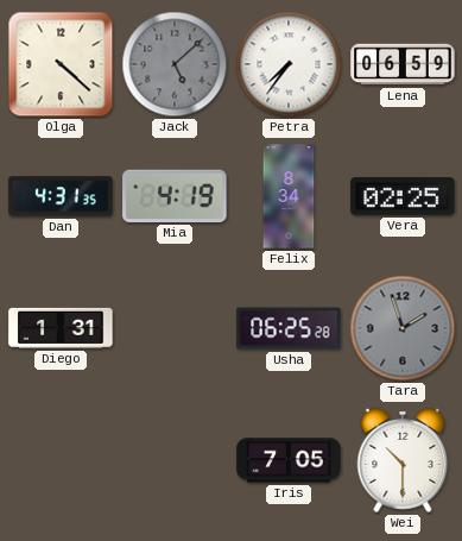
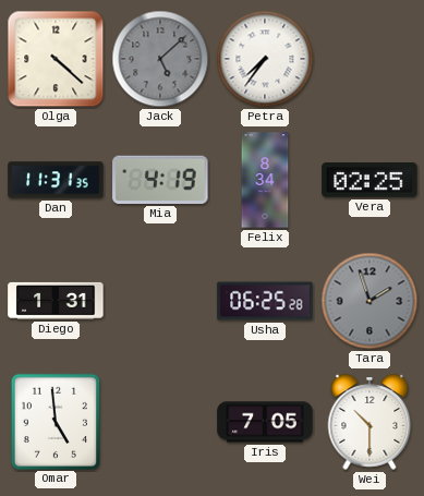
Lena: 06:59 -> none (403, 64)
Dan: 4:31 -> 11:31 (56, 180)
Omar: none -> 4:59 (54, 421)
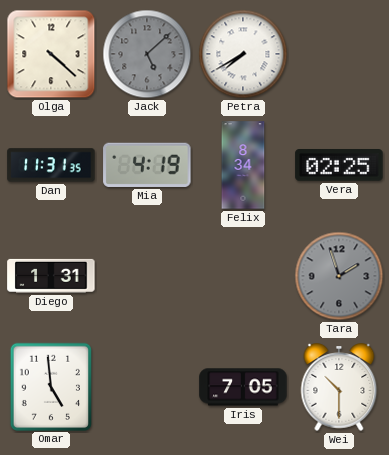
Petra: 7:36 -> 7:40 (243, 54)
Usha: 06:25 -> none (265, 301)
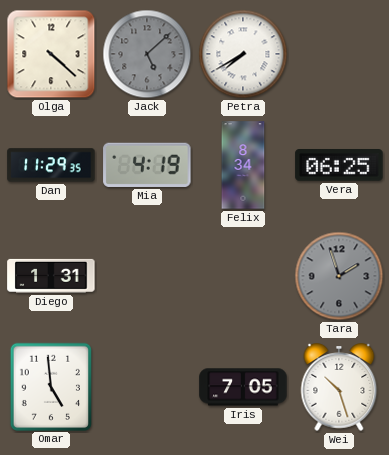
Dan: 11:31 -> 11:29 (51, 165)
Vera: 02:25 -> 06:25 (339, 165)
Wei: 10:30 -> 10:27 (339, 387)
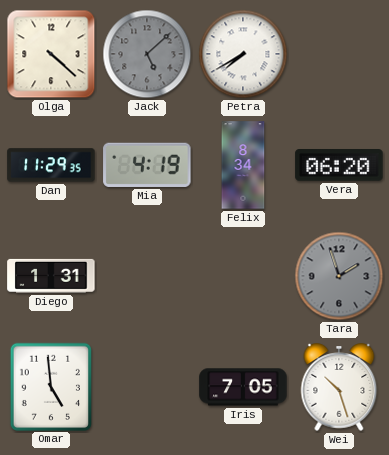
Vera: 06:25 -> 06:20 (339, 165)
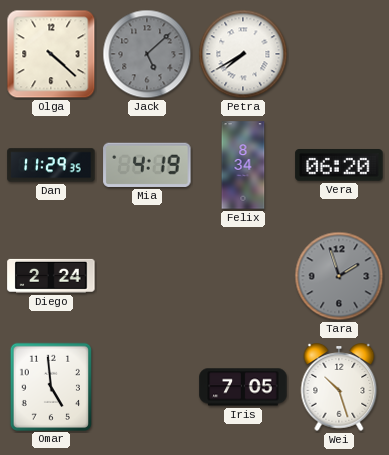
Diego: 1:31 -> 2:24 (51, 276)
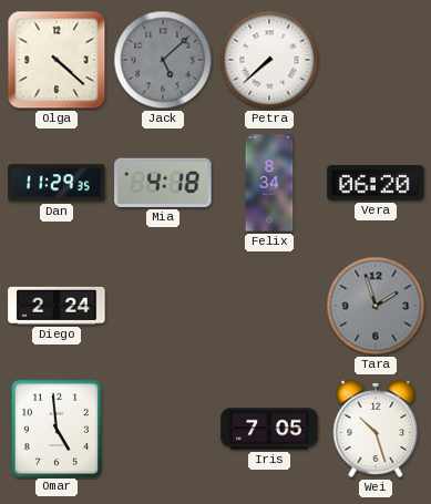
Petra: 7:40 -> 7:38 (269, 60)
Mia: 4:19 -> 4:18 (163, 183)
